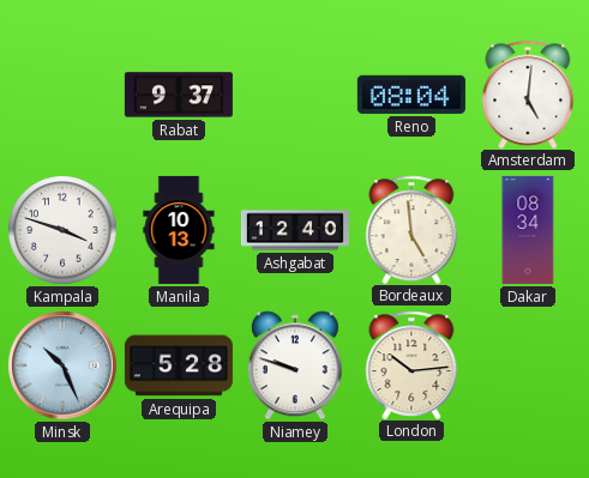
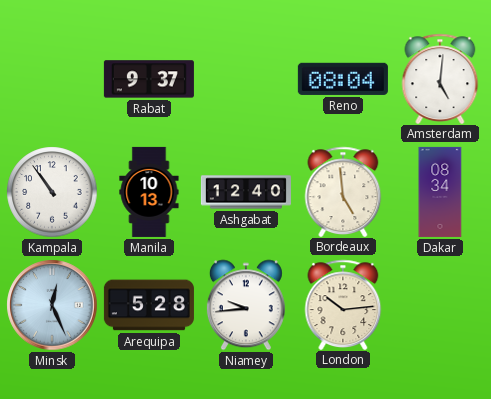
Kampala: 3:48 -> 10:54 (52, 192)
Minsk: 10:26 -> 12:26 (52, 305)
Niamey: 9:48 -> 9:44 (246, 305)
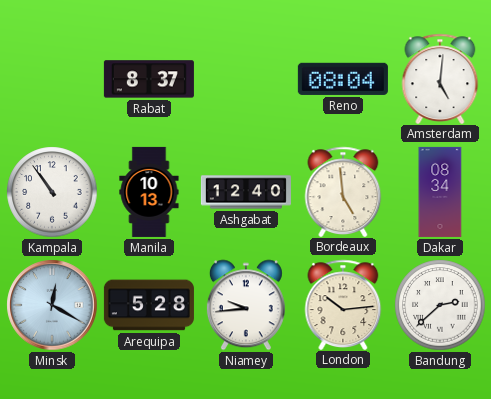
Rabat: 9:37 -> 8:37 (149, 79)
Minsk: 12:26 -> 12:20 (52, 305)
Bandung: none -> 2:38 (440, 305)
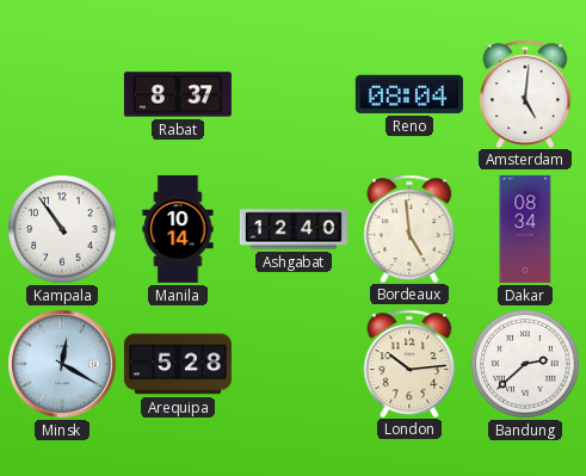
Manila: 10:13 -> 10:14 (178, 229)
Niamey: 9:44 -> none (246, 305)
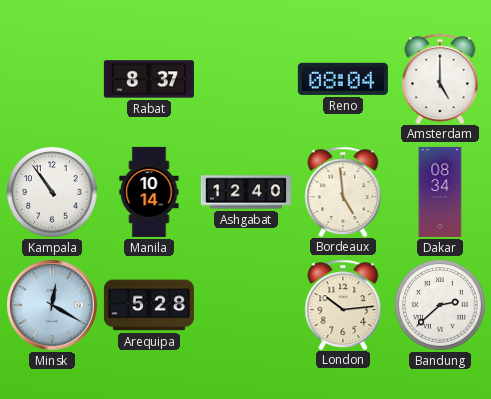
Amsterdam: 5:01 -> 5:00 (440, 78)
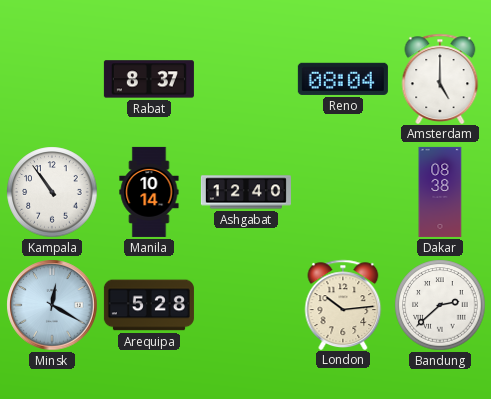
Bordeaux: 4:59 -> none (343, 191)
Dakar: 08:34 -> 08:38 (440, 192)
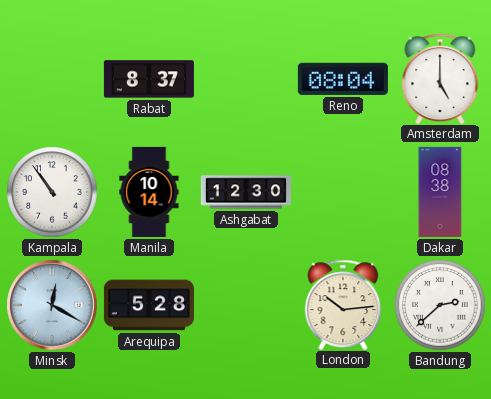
Ashgabat: 12:40 -> 12:30 (246, 192)
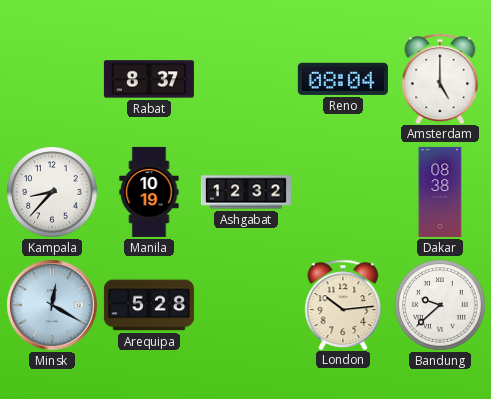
Kampala: 10:54 -> 8:37 (52, 192)
Manila: 10:14 -> 10:19 (149, 192)
Ashgabat: 12:30 -> 12:32 (246, 192)
Bandung: 2:38 -> 9:38 (440, 305)
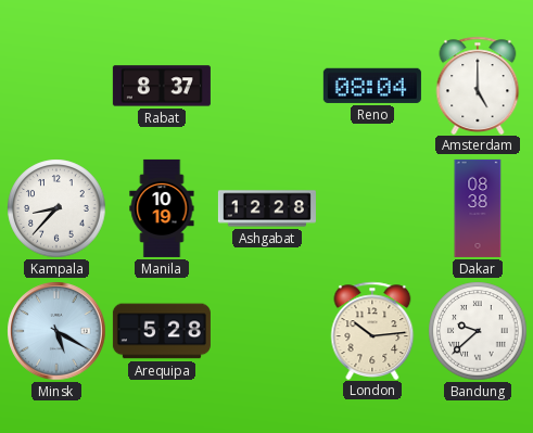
Ashgabat: 12:32 -> 12:28 (267, 208)
Minsk: 12:20 -> 5:20 (56, 331)
